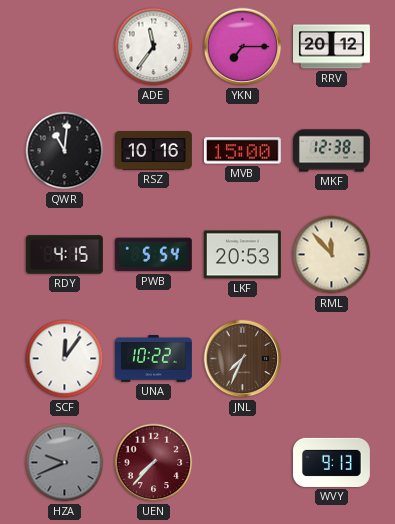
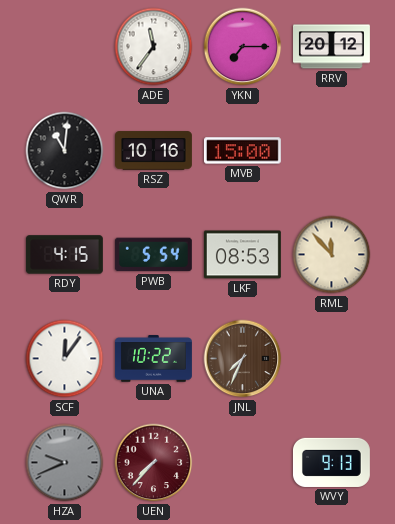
MKF: 12:38 -> none (331, 151)
LKF: 20:53 -> 08:53 (242, 255)
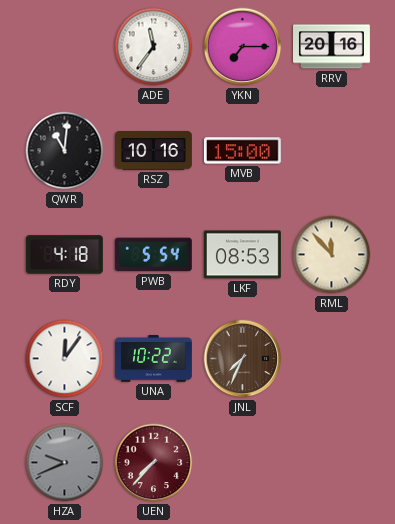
RRV: 20:12 -> 20:16 (332, 47)
RDY: 4:15 -> 4:18 (64, 255)
WVY: 9:13 -> none (331, 462)
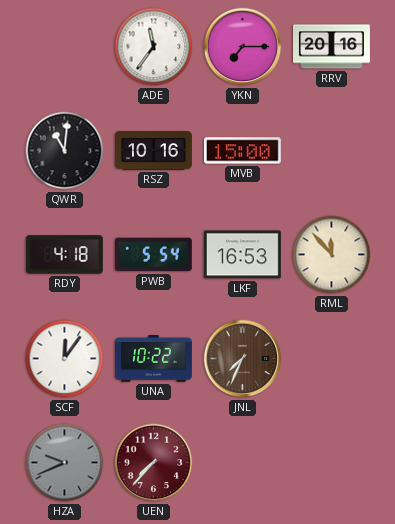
LKF: 08:53 -> 16:53 (242, 255)
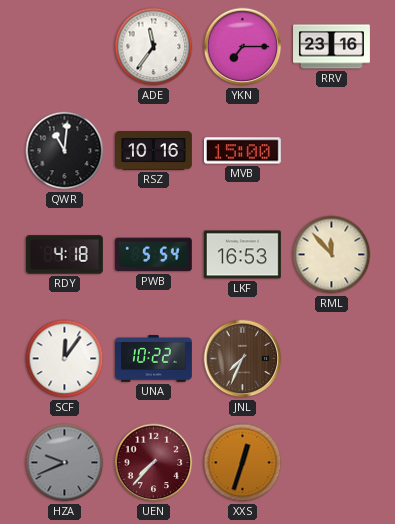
RRV: 20:16 -> 23:16 (332, 47)
XXS: none -> 12:33 (243, 463)
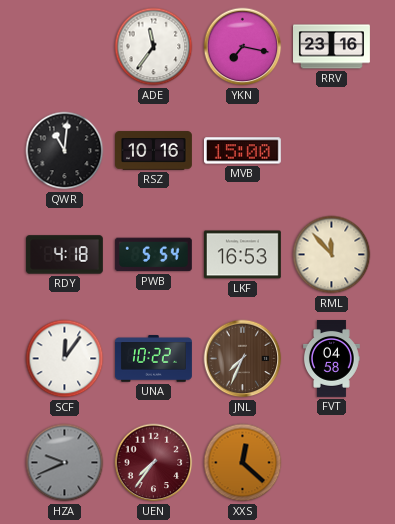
YKN: 7:15 -> 7:17 (243, 47)
FVT: none -> 04:58 (332, 359)
UEN: 7:37 -> 7:36 (154, 463)
XXS: 12:33 -> 12:22 (243, 463)
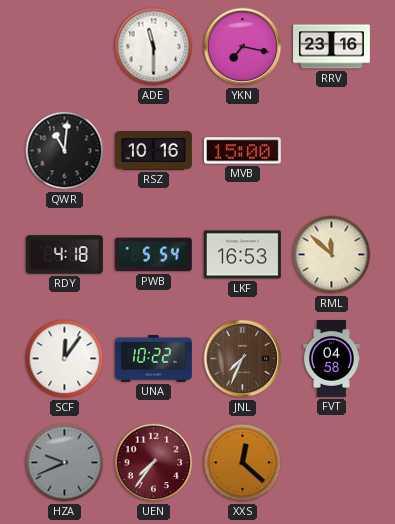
ADE: 11:36 -> 11:30 (154, 47)
RML: 11:53 -> 11:52 (332, 255)
